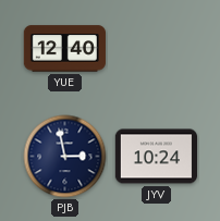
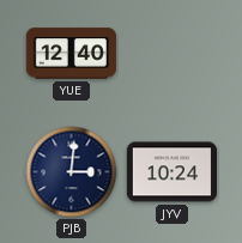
PJB: 2:58 -> 3:01 (72, 172)
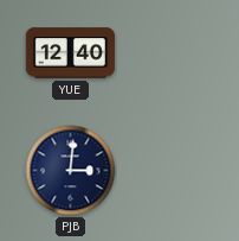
JYV: 10:24 -> none (171, 172)
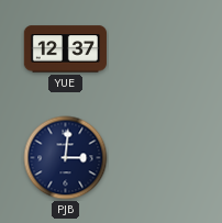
YUE: 12:40 -> 12:37 (65, 49)
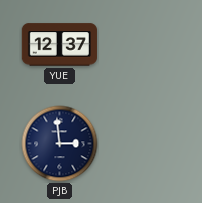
PJB: 3:01 -> 2:59 (60, 144)
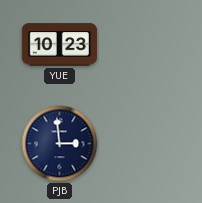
YUE: 12:37 -> 10:23 (59, 45)
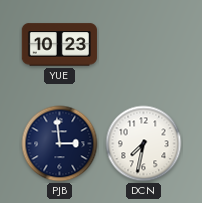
DCN: none -> 7:32 (144, 144)
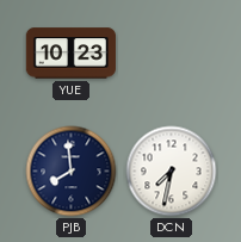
PJB: 2:59 -> 7:59 (72, 172)
